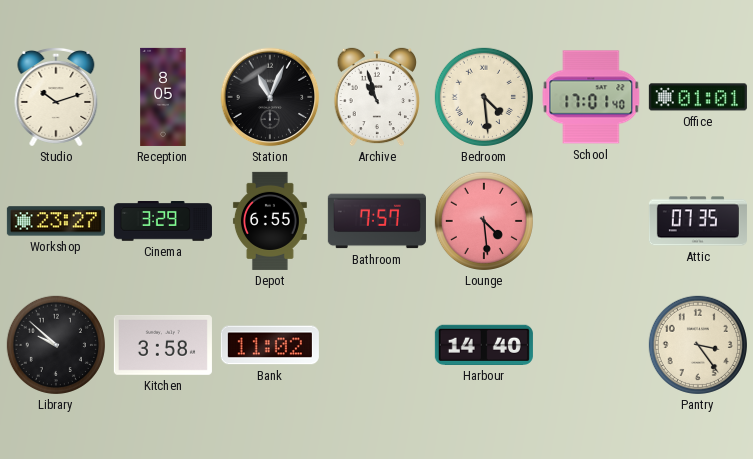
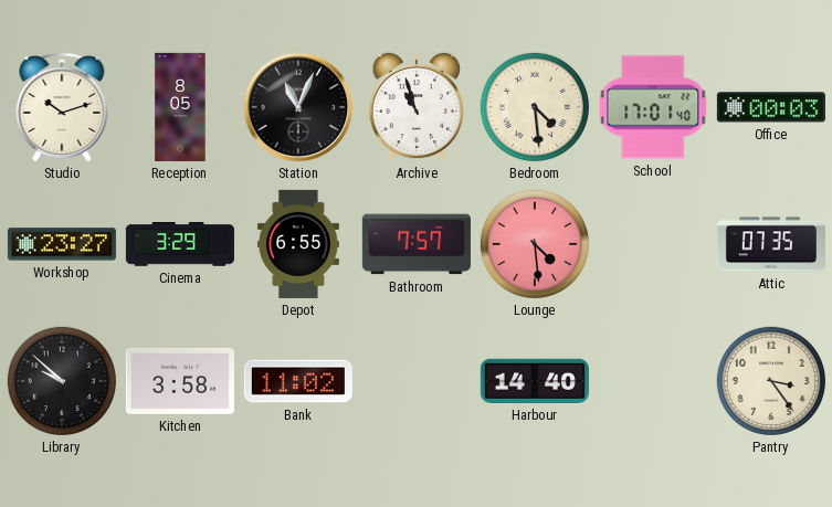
Office: 01:01 -> 00:03 (771, 107)
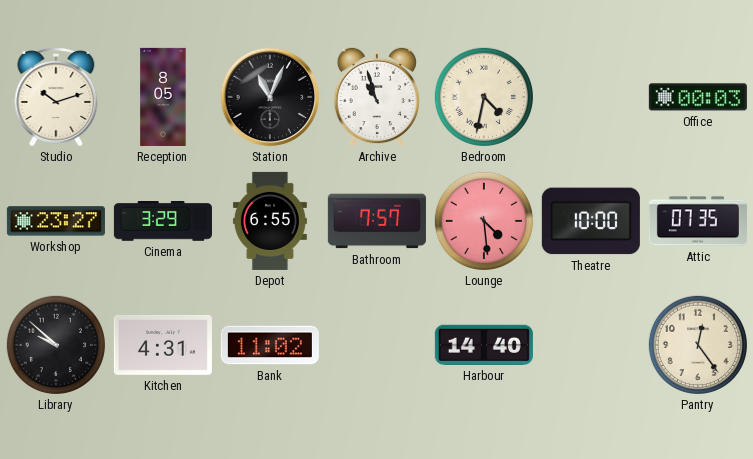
Bedroom: 4:29 -> 4:32 (484, 97)
School: 17:01 -> none (653, 107)
Theatre: none -> 10:00 (591, 221)
Kitchen: 3:58 -> 4:31 (163, 345)
Pantry: 3:24 -> 12:24 (698, 345)
